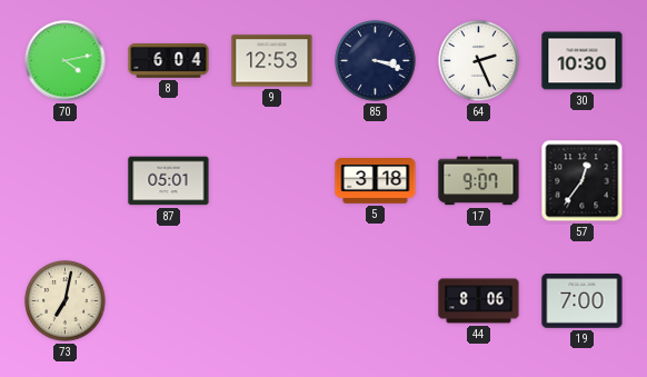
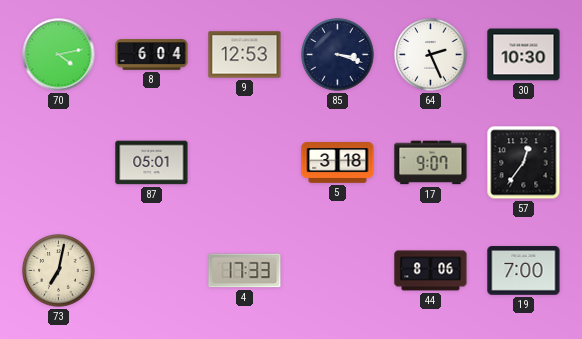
4: none -> 17:33 (245, 271)
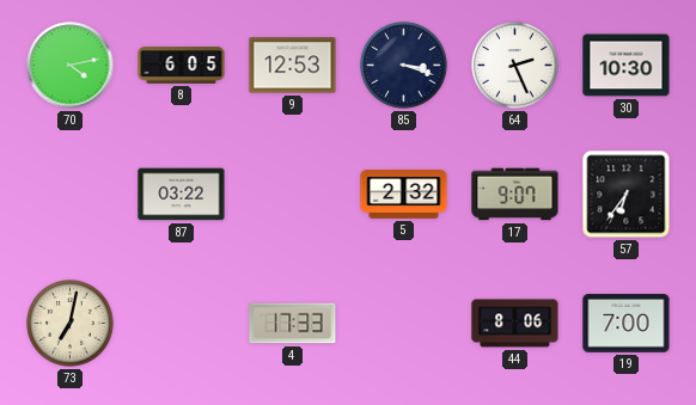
8: 6:04 -> 6:05 (182, 66)
87: 05:01 -> 03:22 (182, 195)
5: 3:18 -> 2:32 (404, 195)
57: 12:36 -> 6:36 (627, 195)
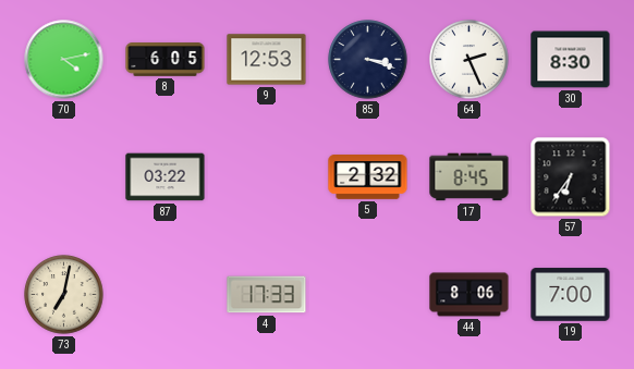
30: 10:30 -> 8:30 (571, 60)
17: 9:07 -> 8:45 (470, 177)
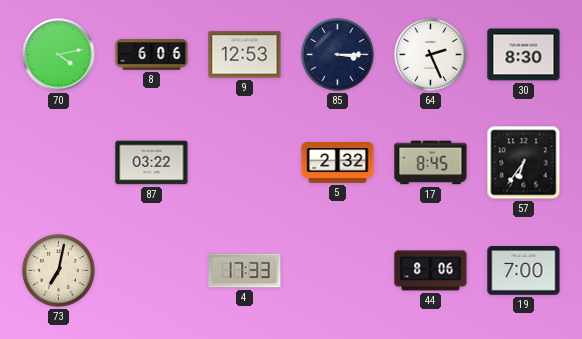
8: 6:05 -> 6:06 (152, 55)
85: 3:18 -> 3:15 (338, 55)
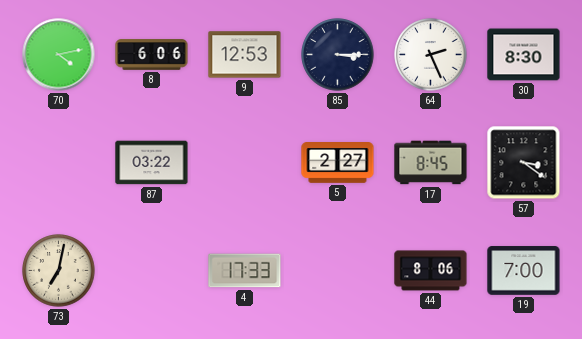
5: 2:32 -> 2:27 (338, 163)
57: 6:36 -> 3:21 (524, 163)
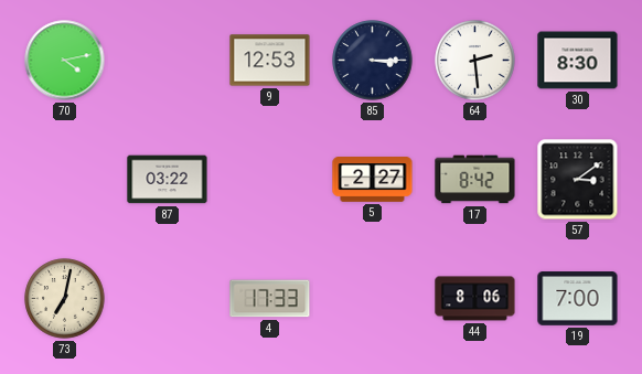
8: 6:06 -> none (152, 55)
64: 2:26 -> 2:29 (475, 61)
17: 8:45 -> 8:42 (475, 180)
57: 3:21 -> 3:09 (578, 180)
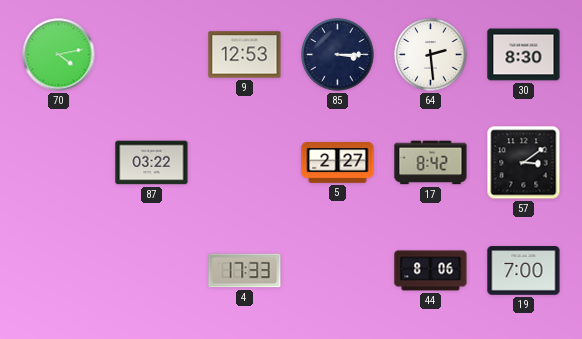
73: 7:02 -> none (65, 299)
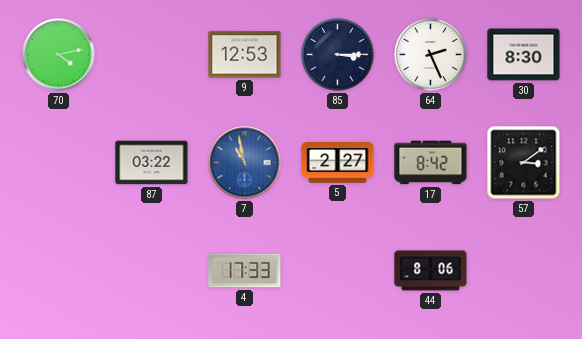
64: 2:29 -> 2:26 (431, 55)
7: none -> 10:58 (245, 163)
19: 7:00 -> none (524, 271)
